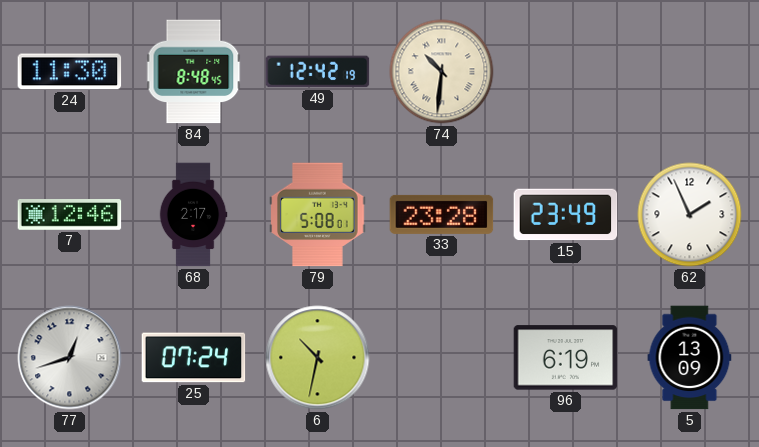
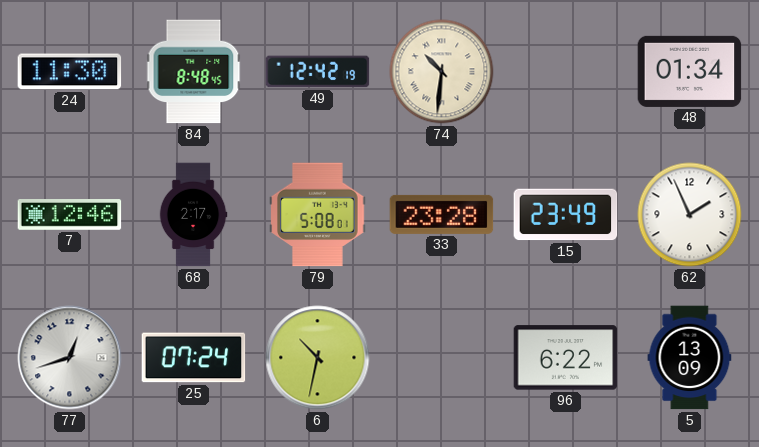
48: none -> 01:34 (690, 71)
96: 6:19 -> 6:22 (566, 358)
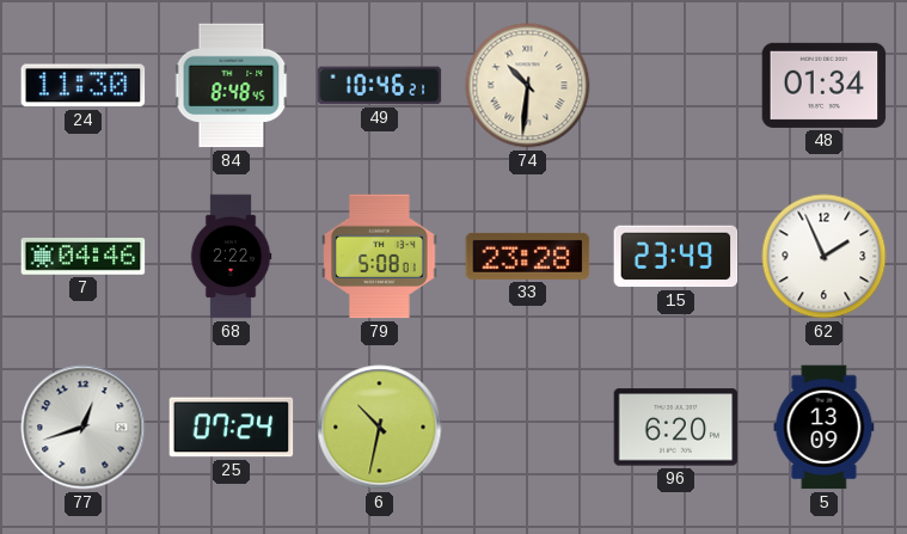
49: 12:42 -> 10:46 (380, 86)
7: 12:46 -> 04:46 (84, 257)
68: 2:17 -> 2:22 (231, 257)
96: 6:22 -> 6:20 (676, 428)
